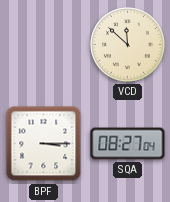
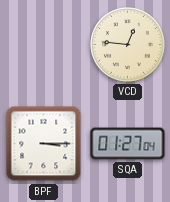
VCD: 11:52 -> 12:46 (128, 45)
SQA: 08:27 -> 01:27 (128, 144)
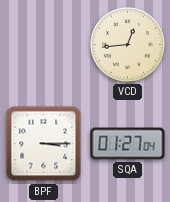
VCD: 12:46 -> 12:44 (128, 45)
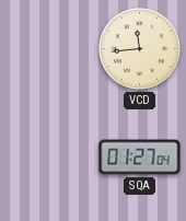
VCD: 12:44 -> 11:44 (140, 49)
BPF: 3:15 -> none (44, 144)
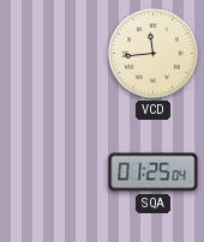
SQA: 01:27 -> 01:25 (154, 173)
